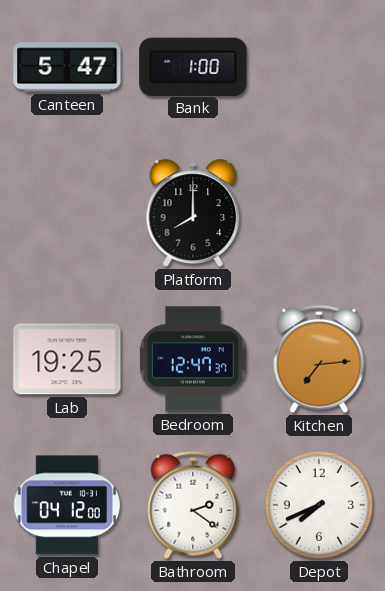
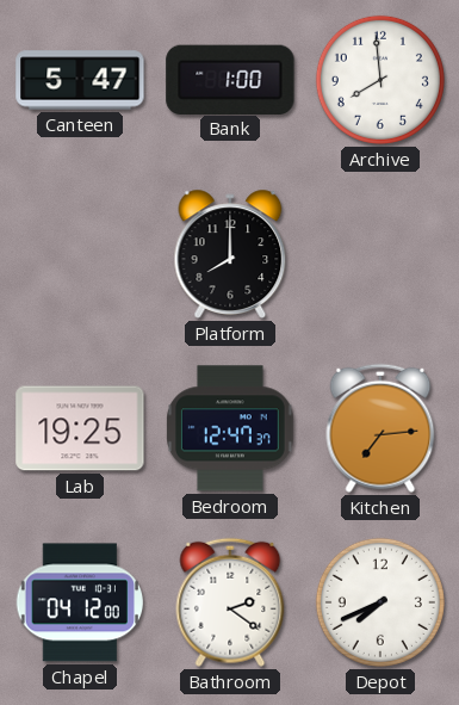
Archive: none -> 7:59 (380, 80)
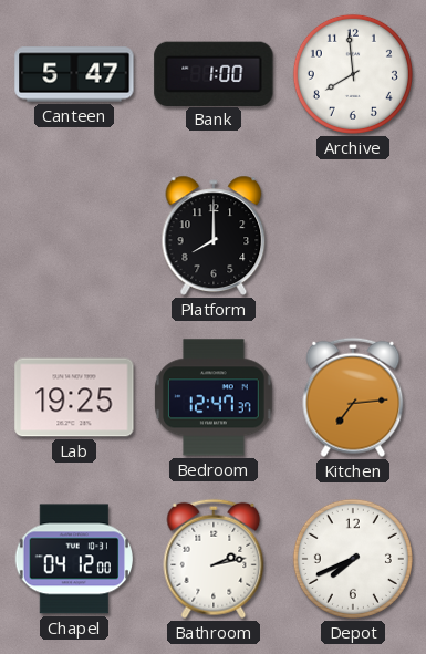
Bathroom: 2:21 -> 2:13 (214, 559)
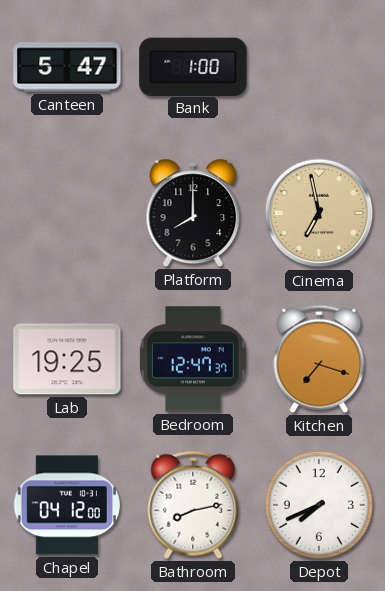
Archive: 7:59 -> none (353, 74)
Cinema: none -> 6:58 (319, 213)
Kitchen: 7:14 -> 7:18 (319, 359)
Bathroom: 2:13 -> 8:13 (193, 505)
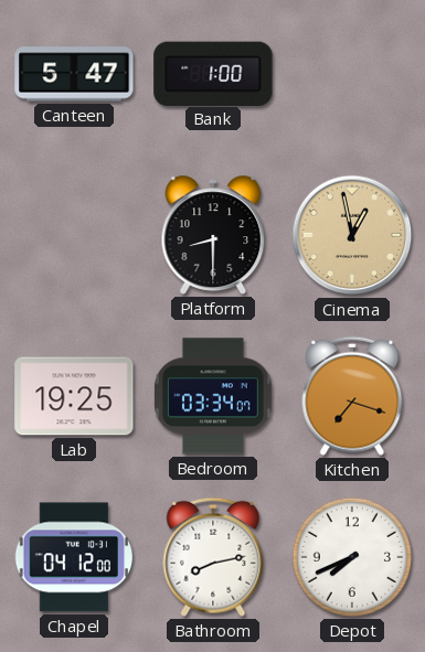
Platform: 8:00 -> 8:30 (213, 235)
Cinema: 6:58 -> 12:58 (352, 235)
Bedroom: 12:47 -> 03:34 (213, 396)
